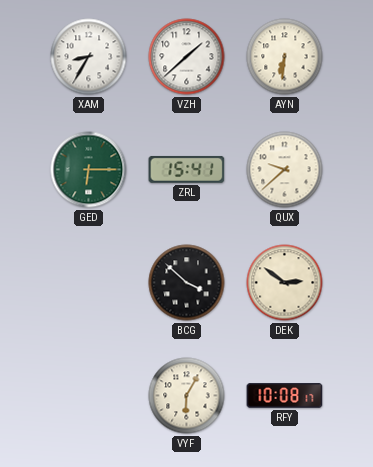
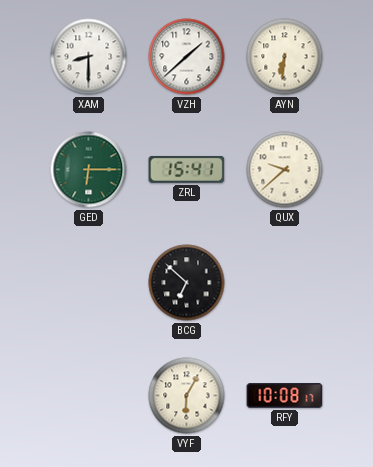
XAM: 8:35 -> 8:30 (89, 57)
BCG: 3:52 -> 6:52 (187, 283)
DEK: 2:51 -> none (285, 283)
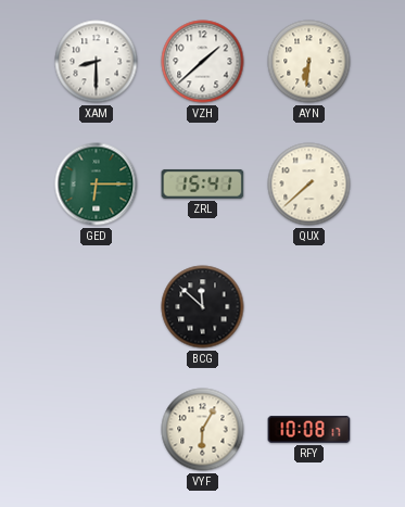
QUX: 9:38 -> 7:38 (309, 185)
BCG: 6:52 -> 11:52 (203, 307)
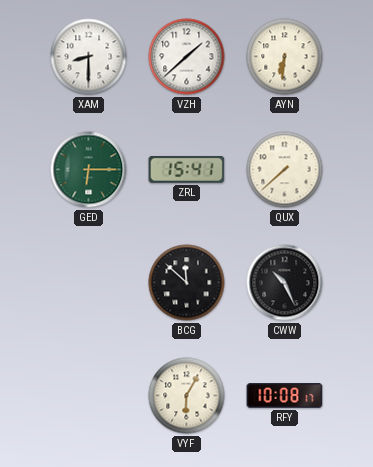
CWW: none -> 10:26 (285, 283)
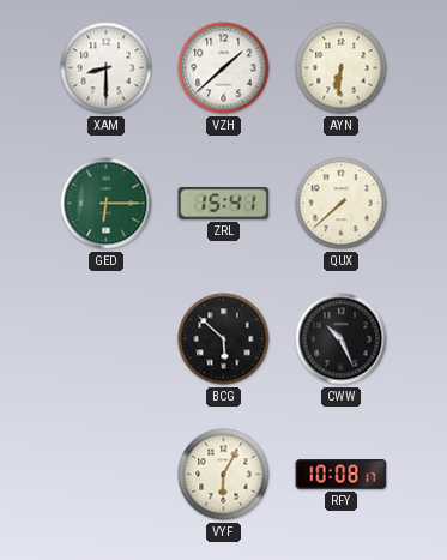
BCG: 11:52 -> 5:52 (224, 339)
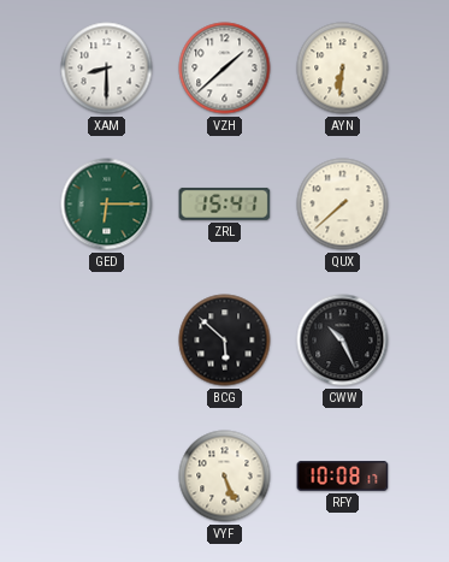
VYF: 6:05 -> 5:26 (225, 477)
